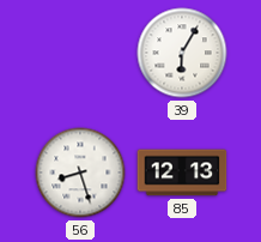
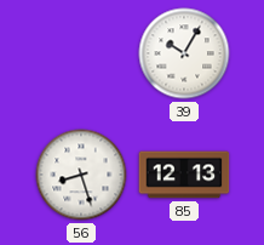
39: 6:05 -> 10:05 (184, 53)
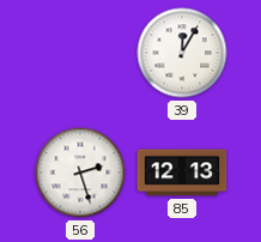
39: 10:05 -> 12:05 (182, 53)
56: 8:27 -> 2:27 (80, 173)
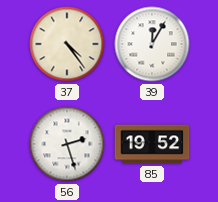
37: none -> 4:24 (67, 44)
85: 12:13 -> 19:52 (152, 144)
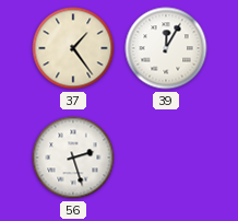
37: 4:24 -> 1:24 (73, 48)
85: 19:52 -> none (152, 144)
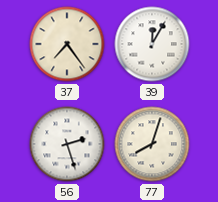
37: 1:24 -> 7:24 (67, 44)
77: none -> 8:03 (152, 144)
